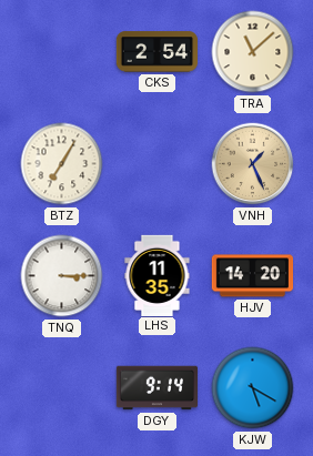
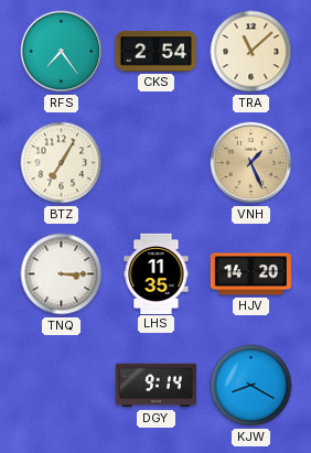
RFS: none -> 7:24 (62, 52)
KJW: 5:20 -> 8:20 (251, 386)
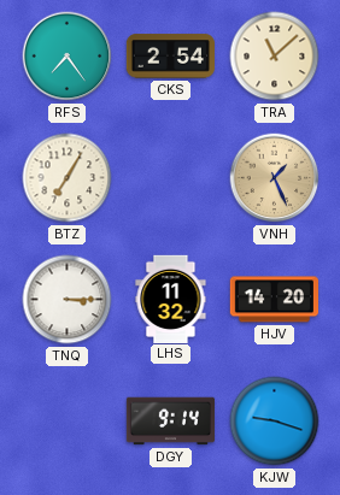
LHS: 11:35 -> 11:32 (171, 299)
KJW: 8:20 -> 9:18 (275, 422)
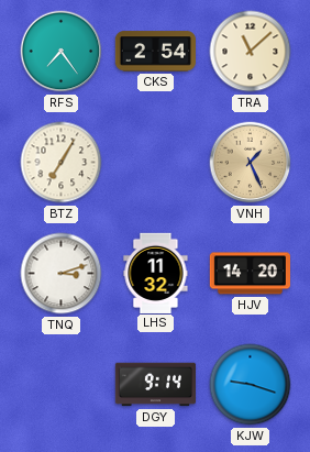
TNQ: 3:15 -> 3:12 (62, 274)
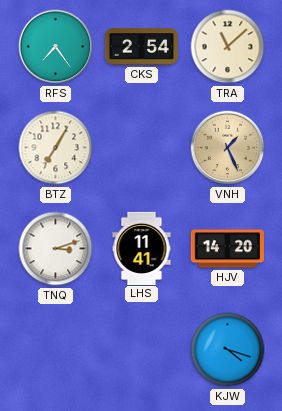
LHS: 11:32 -> 11:41 (142, 248)
DGY: 9:14 -> none (155, 385)
KJW: 9:18 -> 4:18 (228, 350)
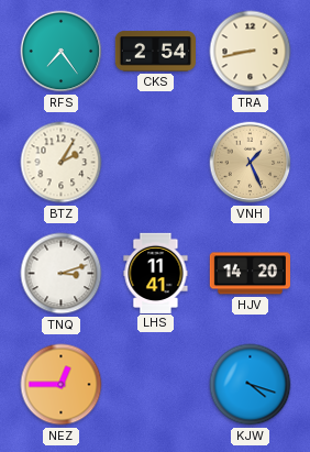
TRA: 11:08 -> 8:43 (251, 52)
BTZ: 7:05 -> 2:05 (62, 163)
NEZ: none -> 12:45 (62, 385)
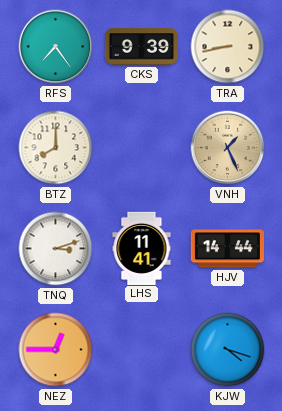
CKS: 2:54 -> 9:39 (141, 47)
BTZ: 2:05 -> 8:00 (56, 148)
HJV: 14:20 -> 14:44 (227, 249)
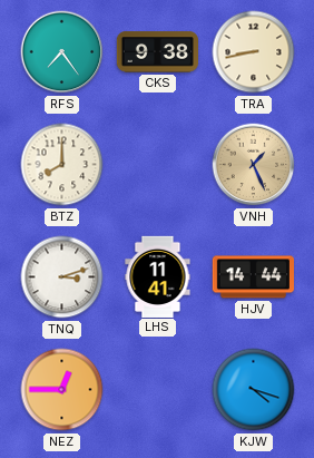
CKS: 9:39 -> 9:38 (157, 52)
